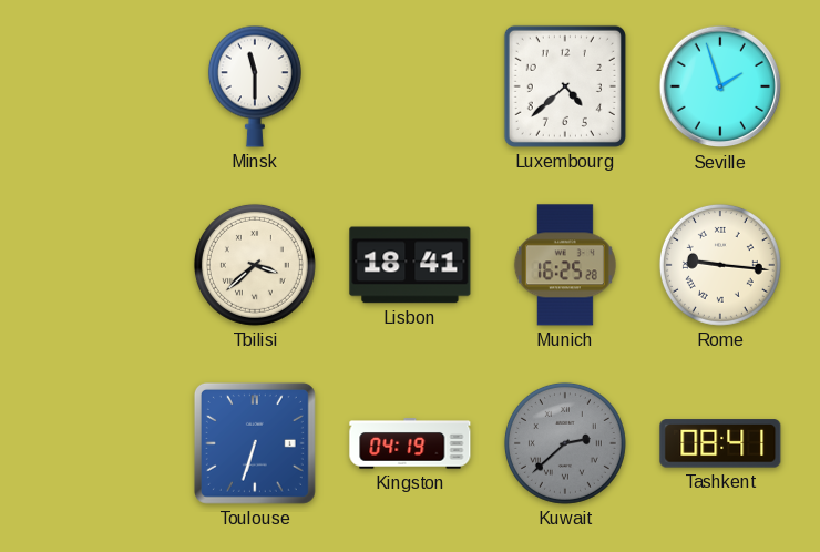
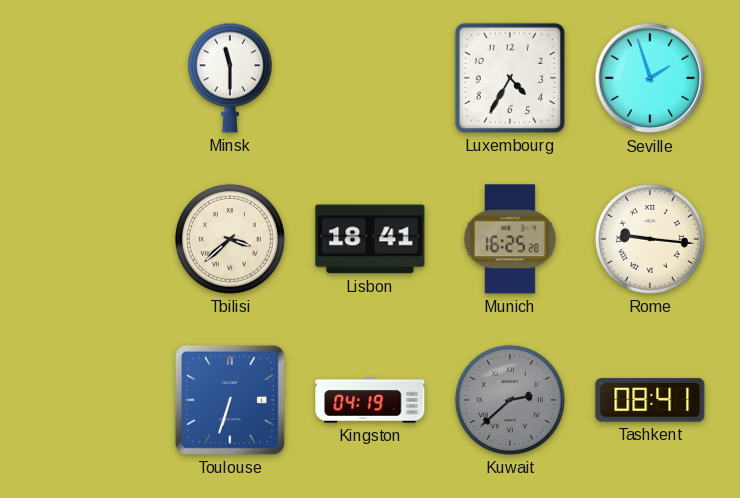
Luxembourg: 4:38 -> 4:35 (510, 78)
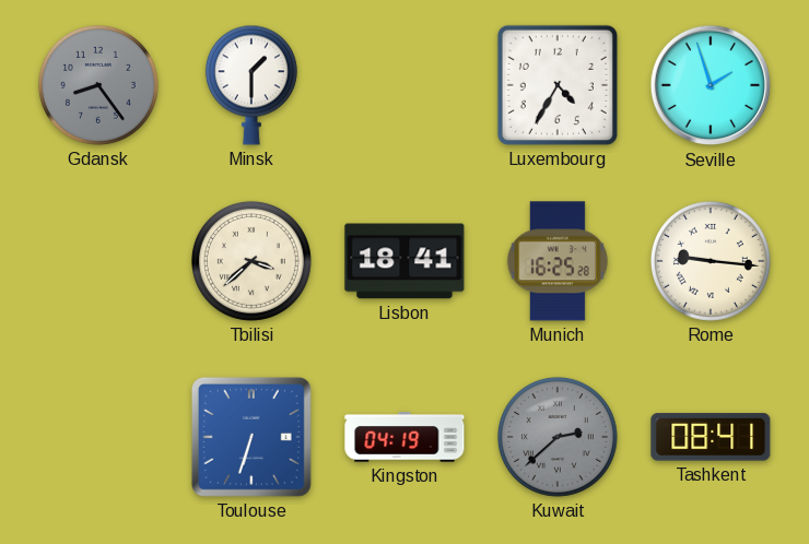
Gdansk: none -> 8:24 (98, 85)
Minsk: 11:30 -> 1:30 (251, 85)
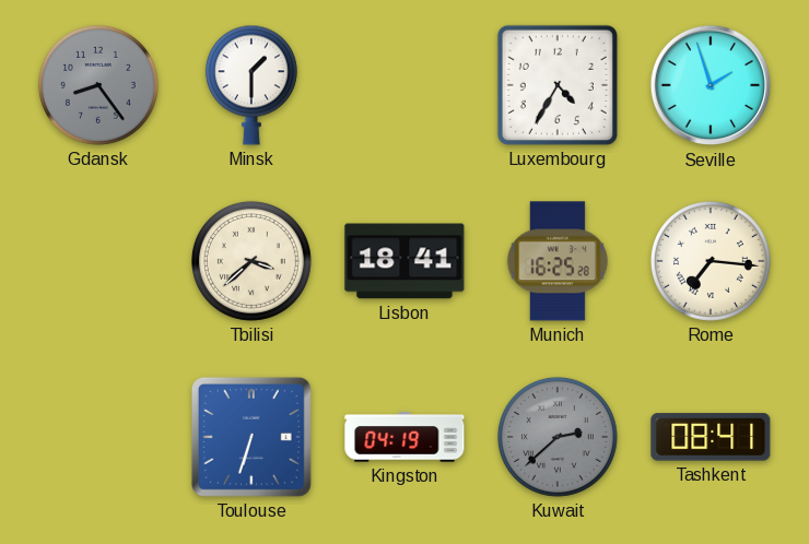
Rome: 9:16 -> 7:16 (711, 261)
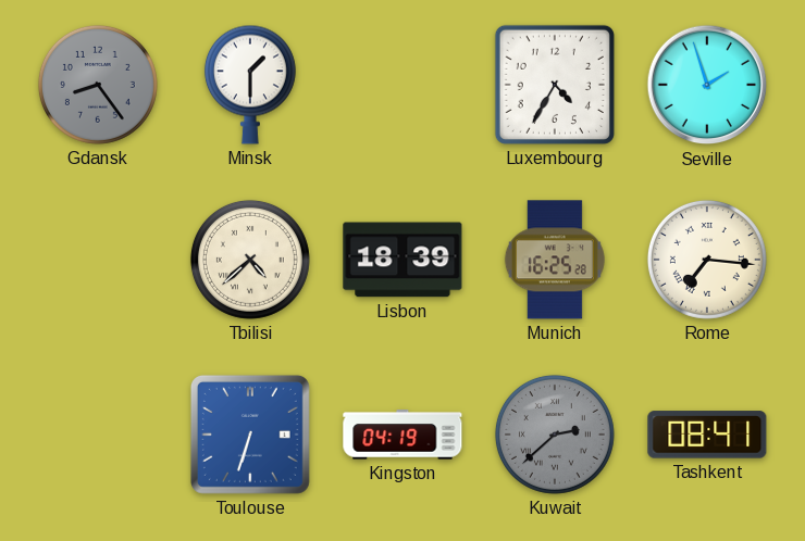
Tbilisi: 3:38 -> 4:38 (250, 260)
Lisbon: 18:41 -> 18:39 (403, 260)
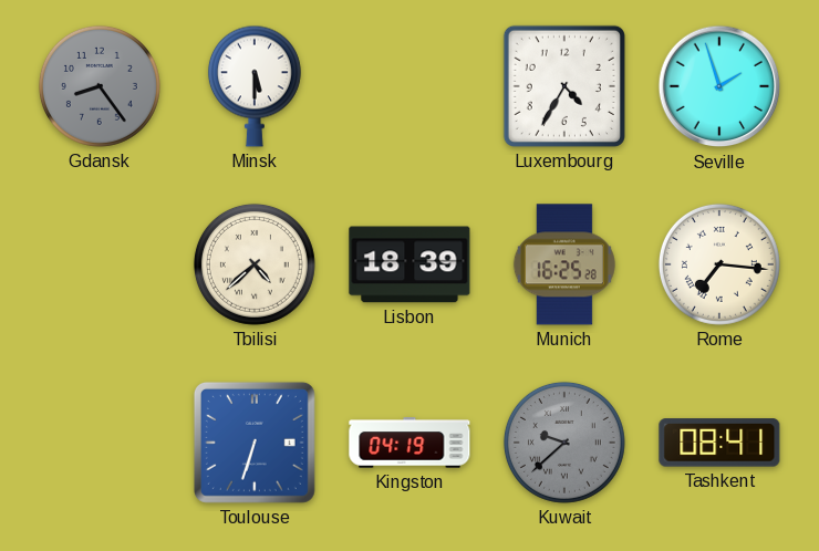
Minsk: 1:30 -> 5:30 (255, 86)
Kuwait: 2:38 -> 9:38 (564, 443)
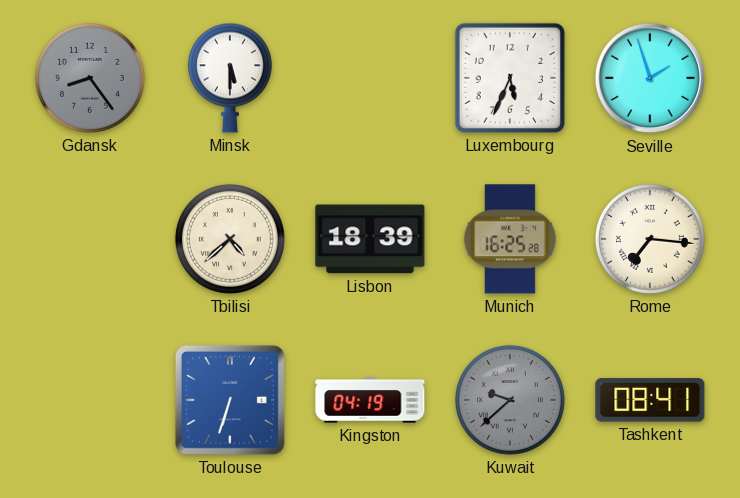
Luxembourg: 4:35 -> 5:34 (510, 78)
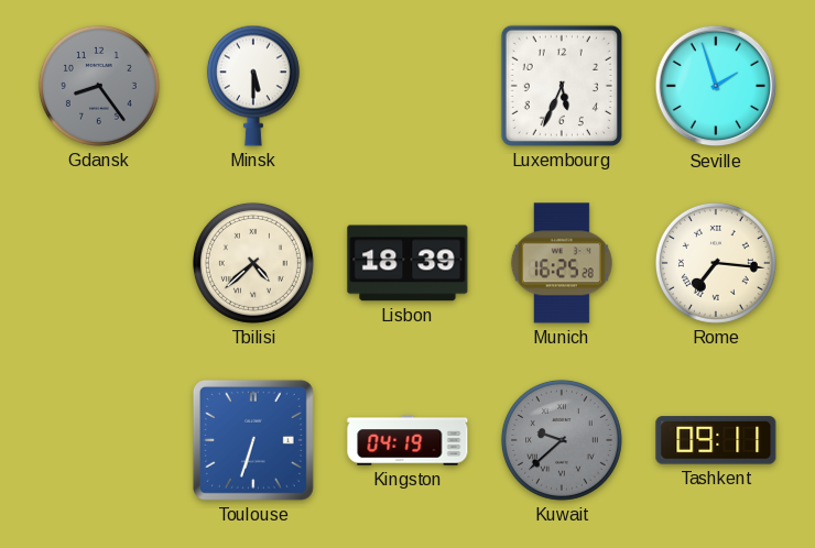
Tashkent: 08:41 -> 09:11 (716, 440)
